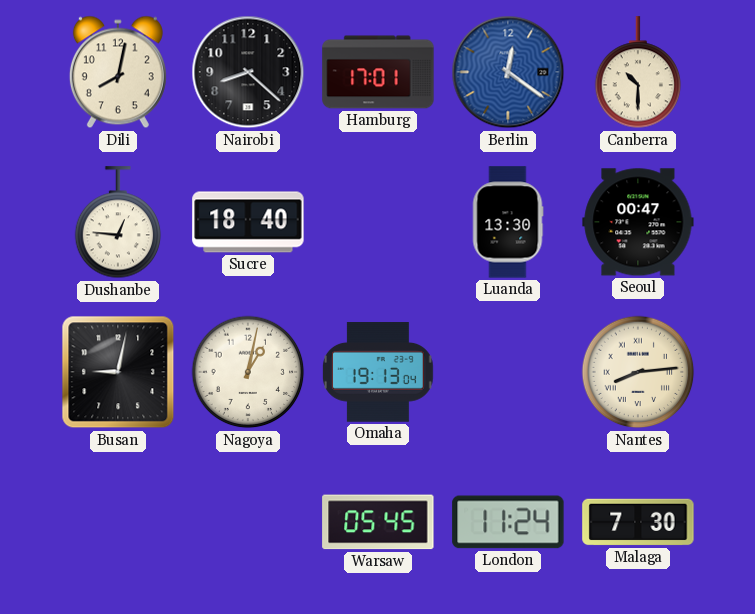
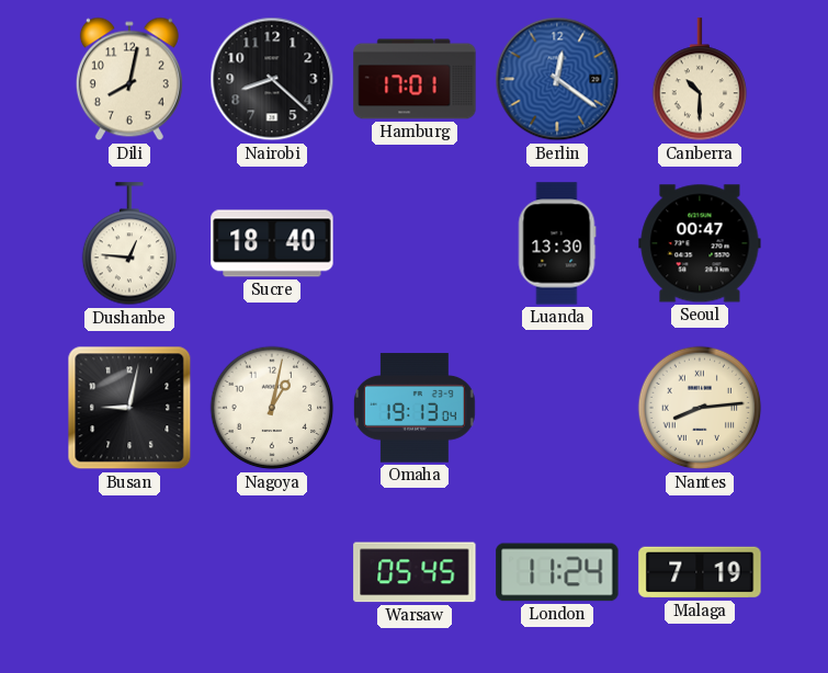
Malaga: 7:30 -> 7:19 (700, 572)
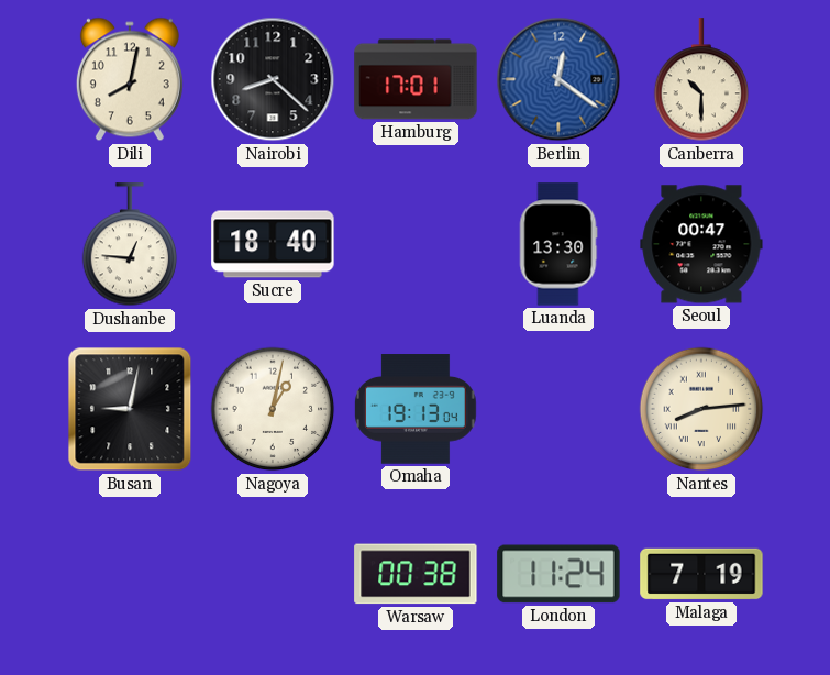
Warsaw: 05:45 -> 00:38 (416, 574)
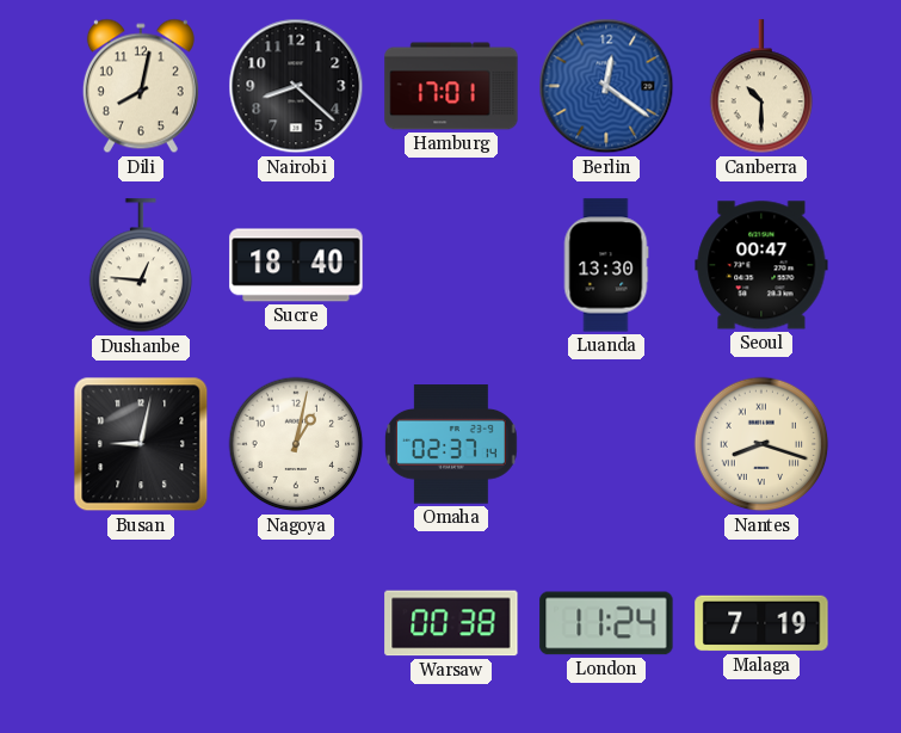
Omaha: 19:13 -> 02:37 (451, 444)
Nantes: 8:14 -> 8:18 (761, 444)
